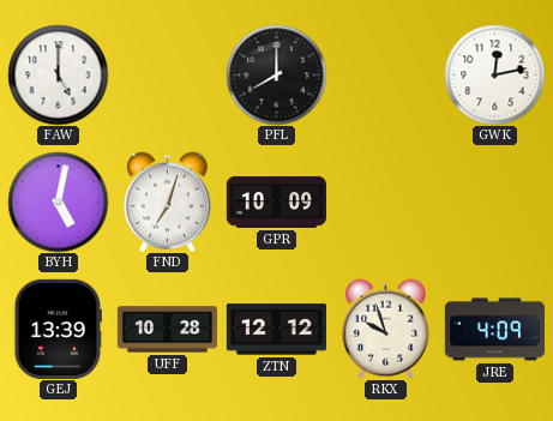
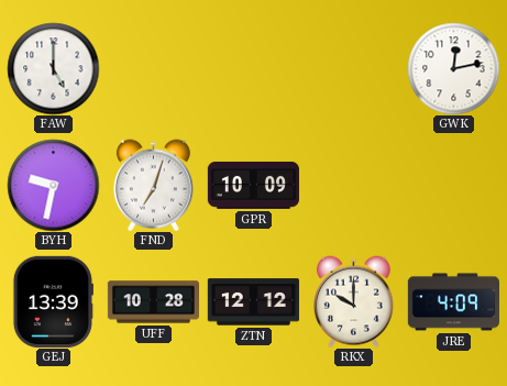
PFL: 8:00 -> none (276, 74)
BYH: 5:02 -> 9:32 (53, 185)
RKX: 9:57 -> 10:00 (353, 301)
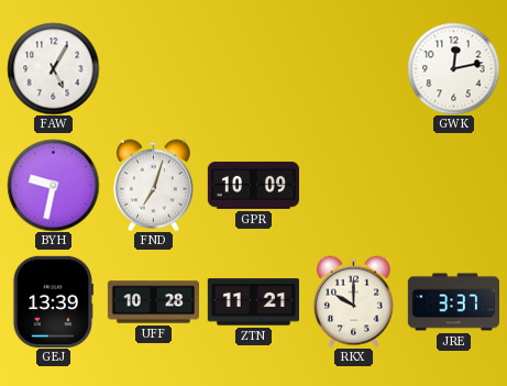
FAW: 5:00 -> 5:05 (53, 68)
ZTN: 12:12 -> 11:21 (253, 302)
JRE: 4:09 -> 3:37 (453, 302)
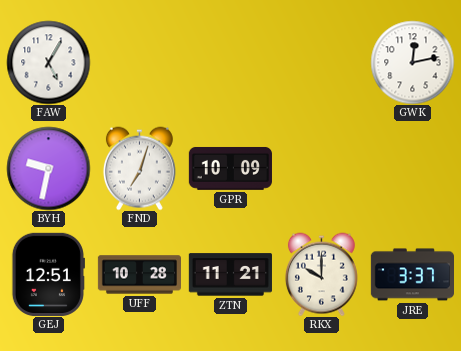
GEJ: 13:39 -> 12:51 (48, 274)
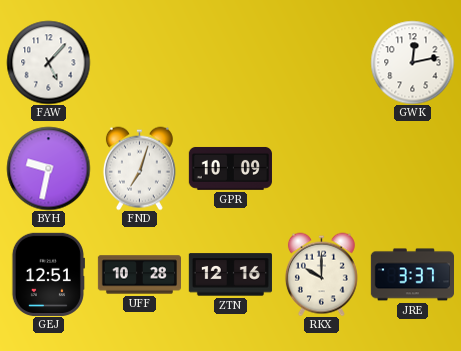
FAW: 5:05 -> 5:07 (48, 62)
ZTN: 11:21 -> 12:16 (230, 275)
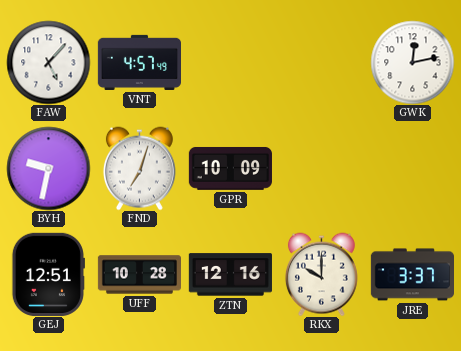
VNT: none -> 4:57 (139, 62)
